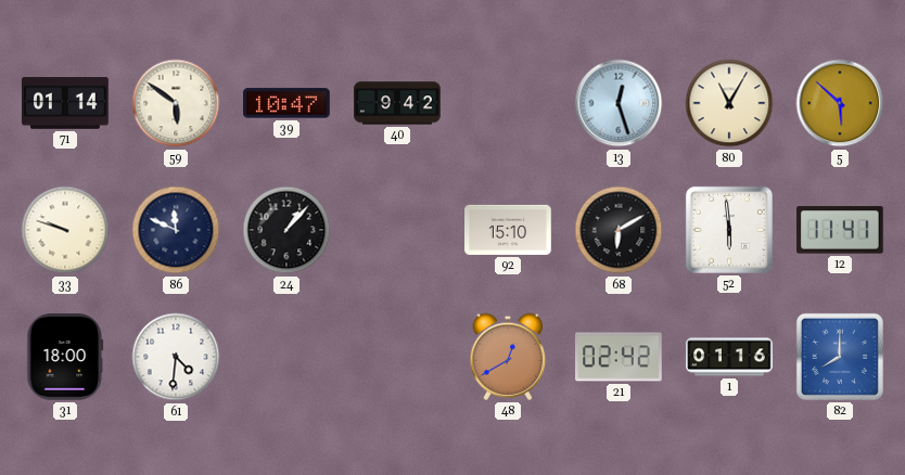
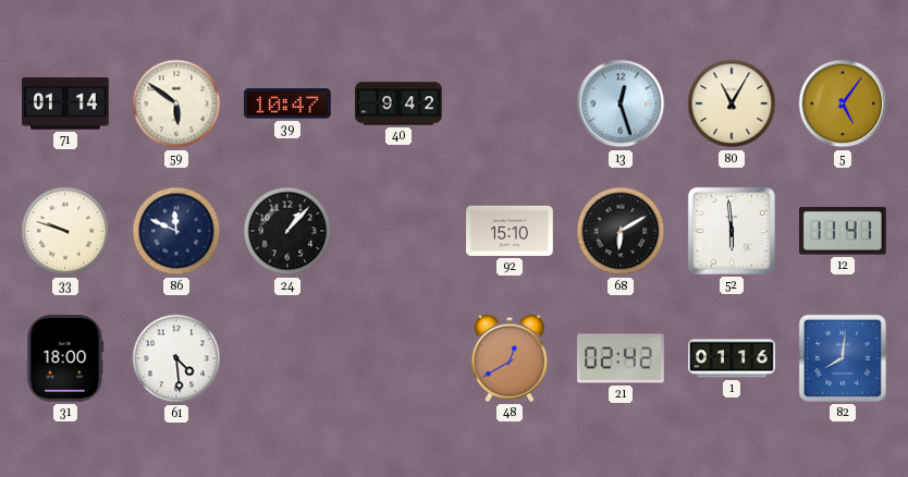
5: 5:52 -> 5:06 (843, 103)
61: 4:31 -> 4:29 (176, 358)
82: 8:00 -> 8:01 (843, 358)
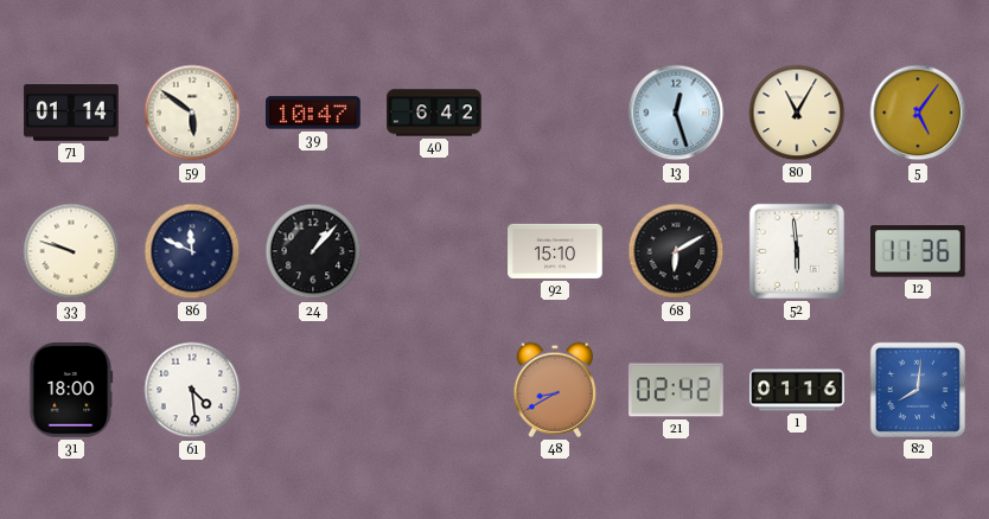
40: 9:42 -> 6:42 (434, 113)
12: 11:41 -> 11:36 (918, 251)
48: 12:40 -> 8:40 (555, 390)
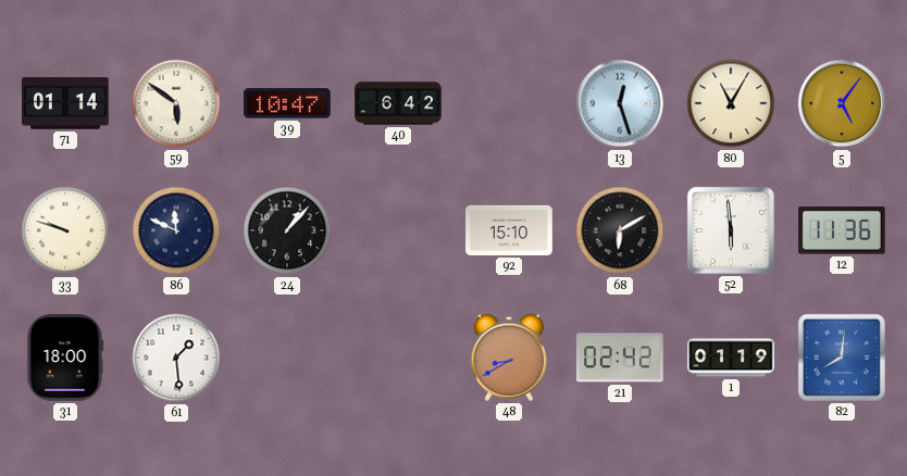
61: 4:29 -> 1:29 (176, 358)
1: 01:16 -> 01:19 (731, 358)
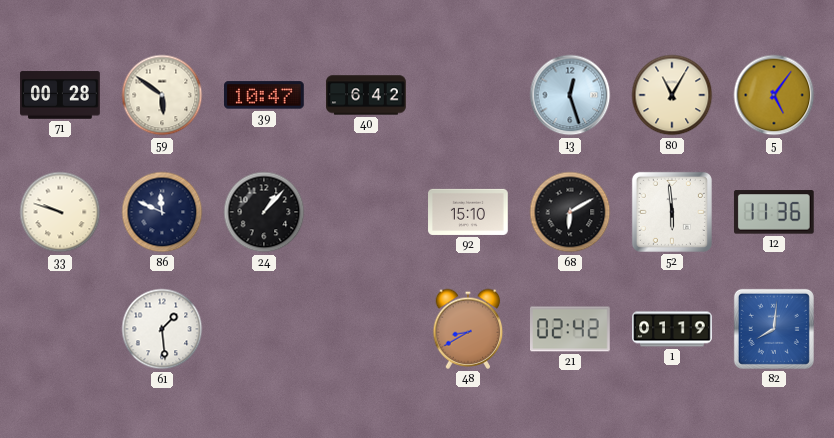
71: 01:14 -> 00:28 (60, 95)
31: 18:00 -> none (65, 359)
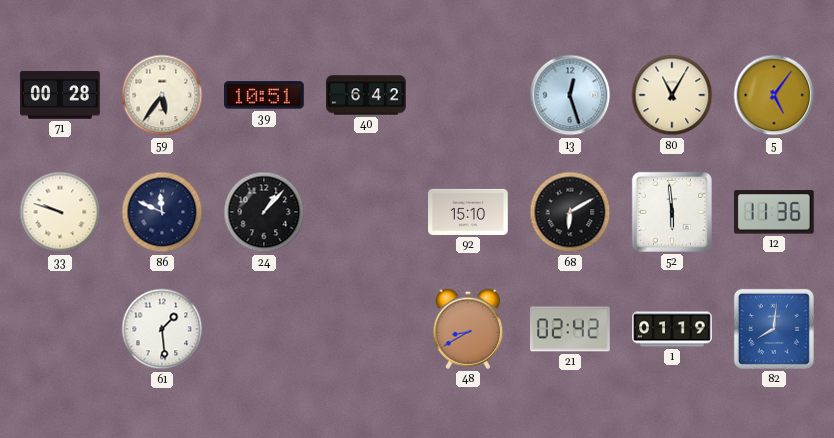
59: 5:51 -> 5:36 (162, 95)
39: 10:47 -> 10:51 (265, 95)
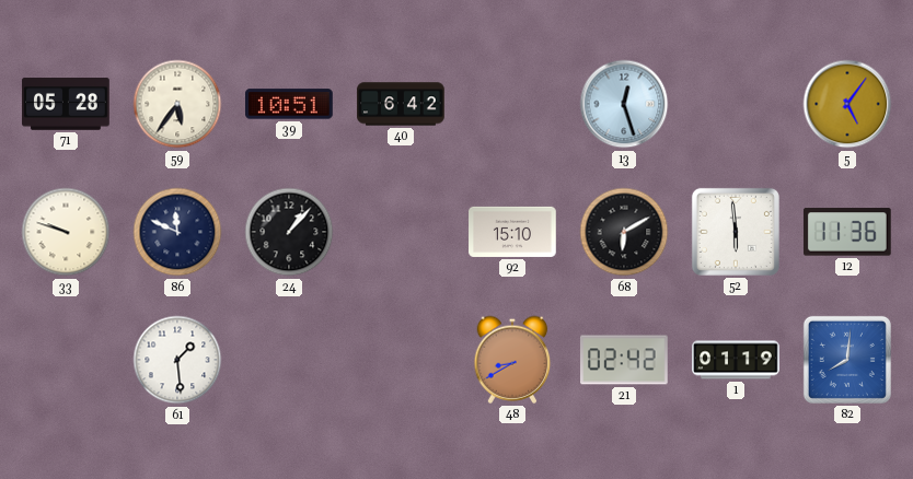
71: 00:28 -> 05:28 (66, 104)
80: 11:05 -> none (672, 95)
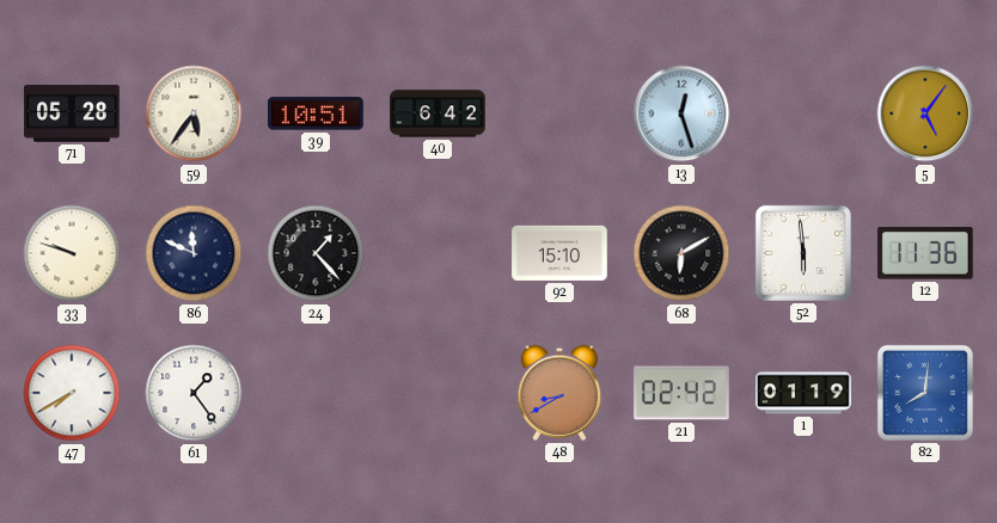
24: 1:07 -> 1:23 (316, 253)
47: none -> 7:40 (72, 393)
61: 1:29 -> 1:24 (194, 393)
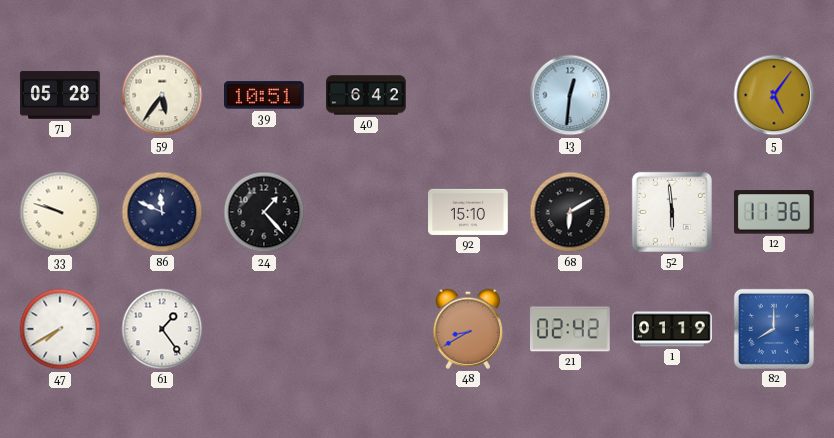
13: 12:27 -> 12:31 (570, 95)
82: 8:01 -> 8:00 (774, 329)
